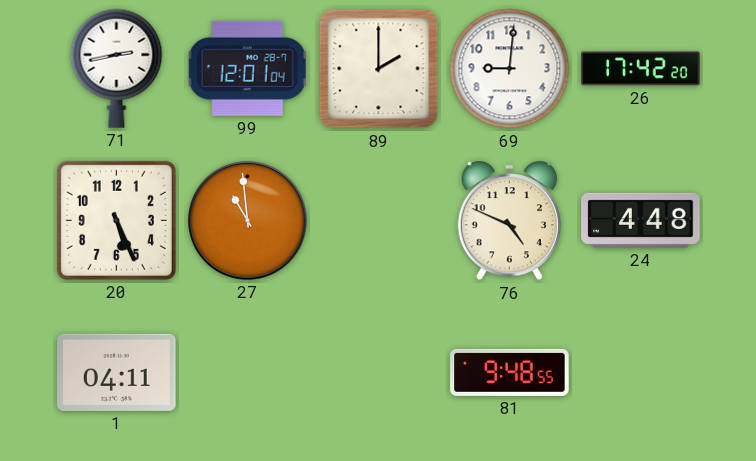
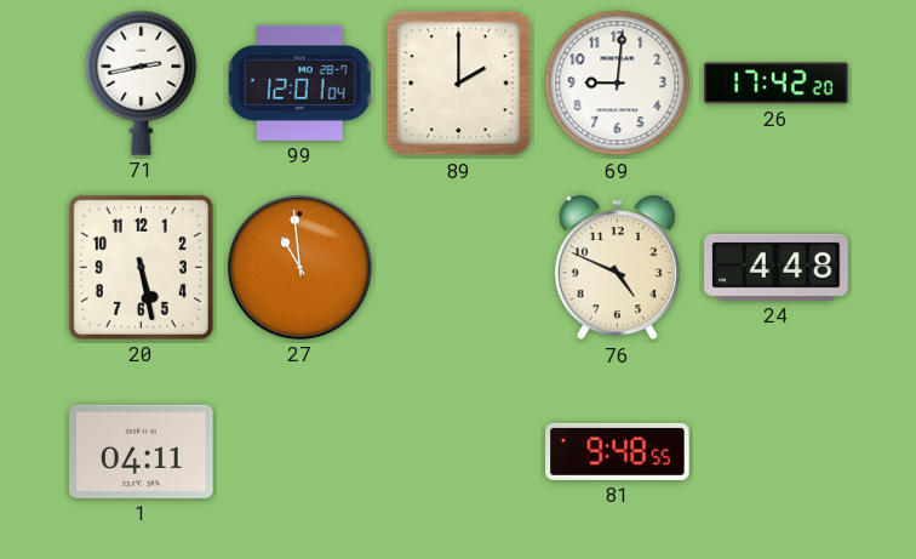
20: 5:26 -> 5:28 (141, 267)
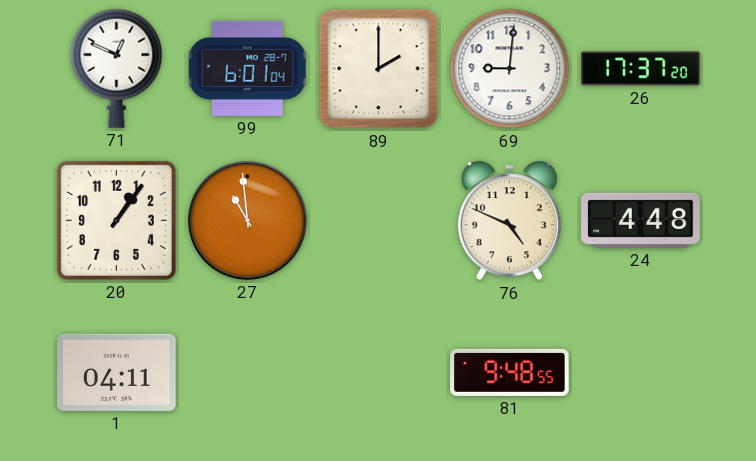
71: 2:43 -> 12:49 (117, 68)
99: 12:01 -> 6:01 (247, 68)
26: 17:42 -> 17:37 (641, 69)
20: 5:28 -> 1:06 (116, 220)
